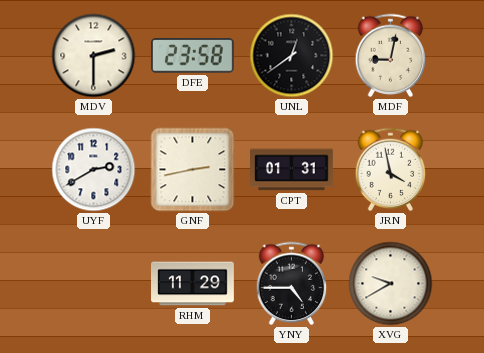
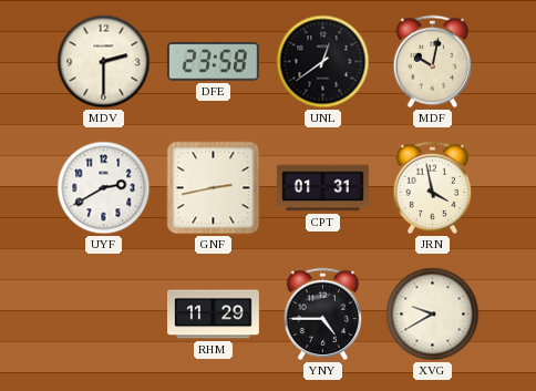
MDF: 9:02 -> 10:02 (433, 62)
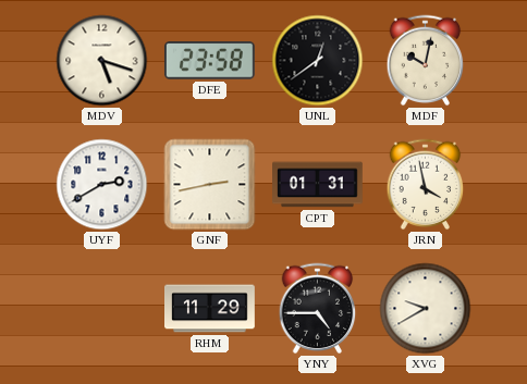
MDV: 2:30 -> 5:18 (102, 61)
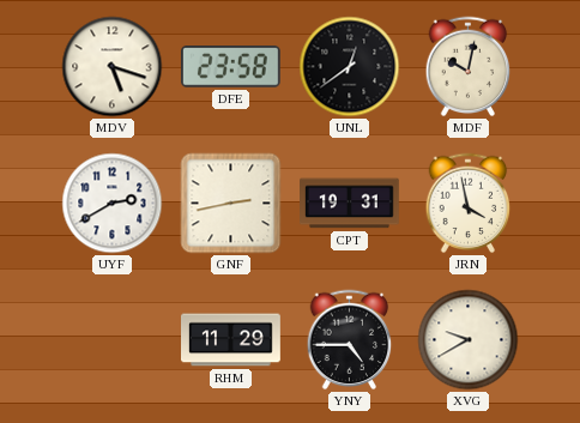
CPT: 01:31 -> 19:31 (350, 204)
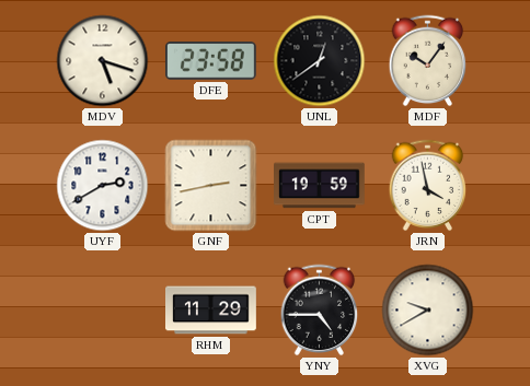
MDF: 10:02 -> 10:06 (428, 61)
CPT: 19:31 -> 19:59 (320, 186)
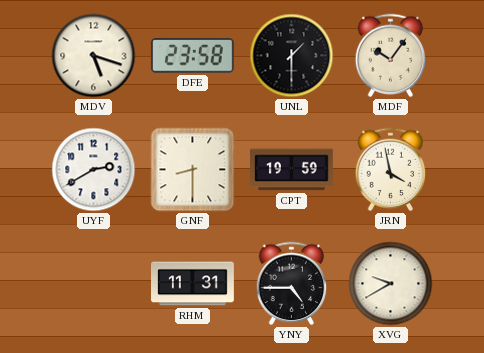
UNL: 12:39 -> 1:30 (292, 56)
GNF: 2:43 -> 8:30 (193, 170)
RHM: 11:29 -> 11:31 (193, 284)
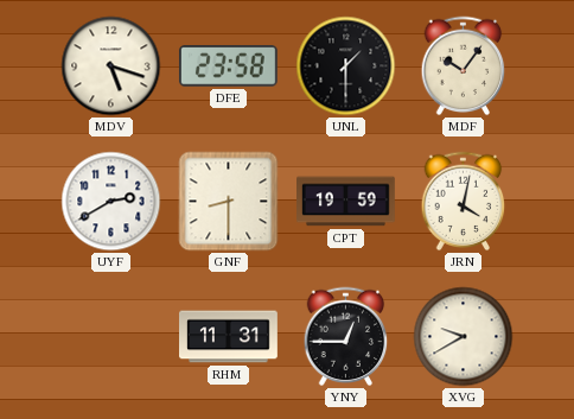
JRN: 3:58 -> 4:02 (464, 202)
YNY: 4:45 -> 12:45 (346, 337)
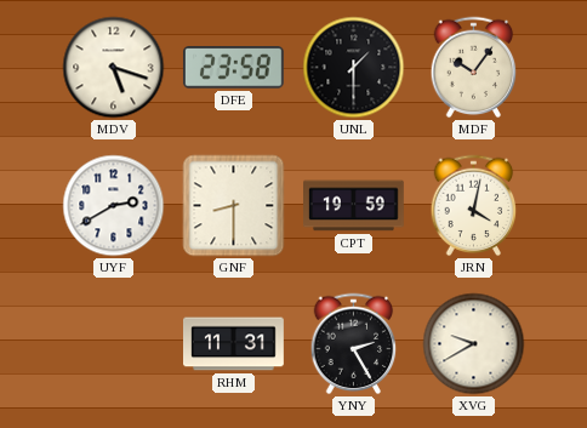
YNY: 12:45 -> 2:25 (354, 344)
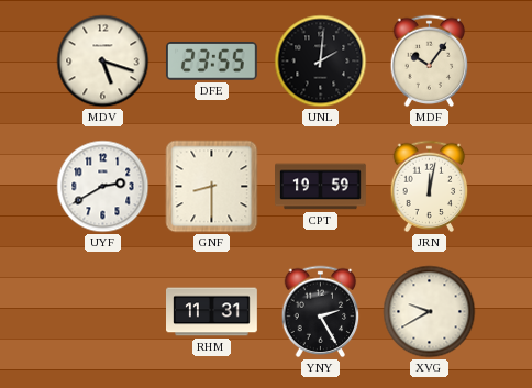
DFE: 23:58 -> 23:55 (211, 62)
UNL: 1:30 -> 2:01 (321, 62)
JRN: 4:02 -> 12:02 (430, 187)
